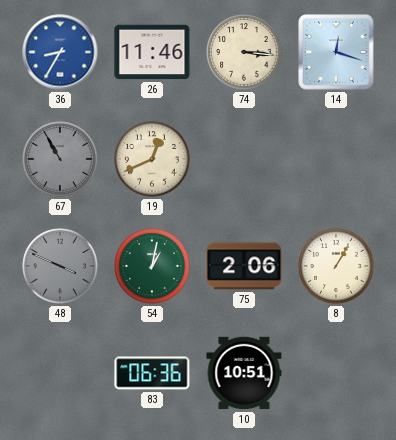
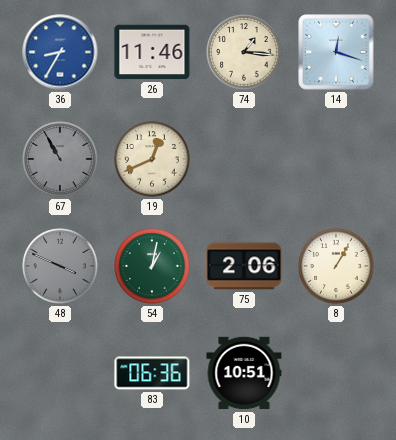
74: 3:16 -> 1:16 (244, 52)
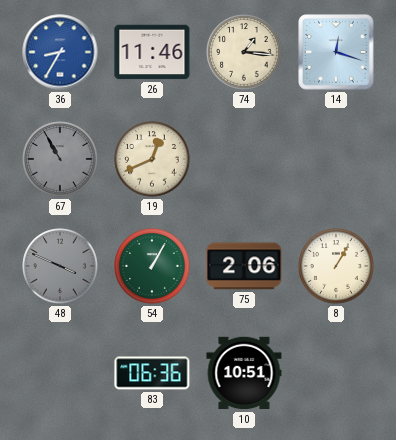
54: 1:02 -> 1:05 (152, 266)
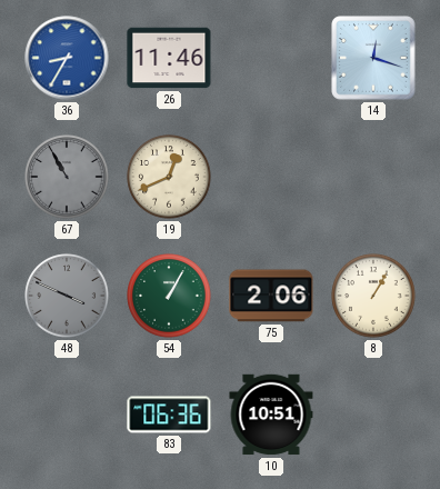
74: 1:16 -> none (244, 52)
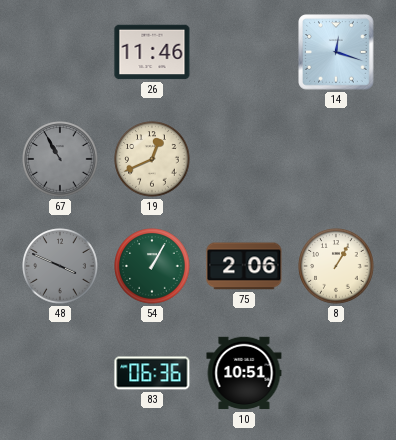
36: 8:35 -> none (67, 58)
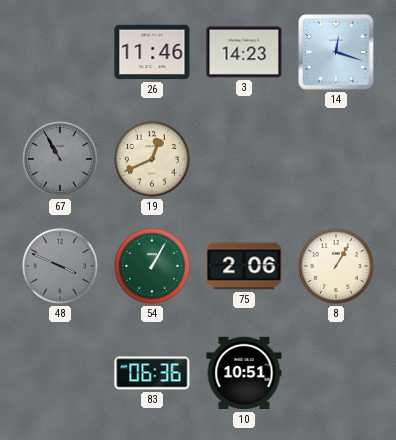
3: none -> 14:23 (244, 52)
